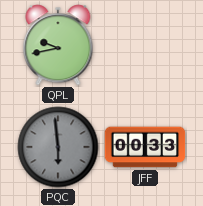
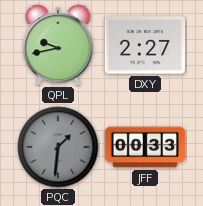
DXY: none -> 2:27 (145, 45)
PQC: 5:59 -> 1:31 (58, 147)
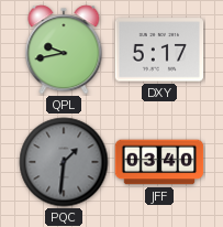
DXY: 2:27 -> 5:17 (159, 50)
JFF: 00:33 -> 03:40 (159, 162)
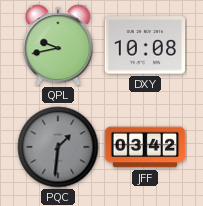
DXY: 5:17 -> 10:08 (145, 45)
JFF: 03:40 -> 03:42 (145, 147)
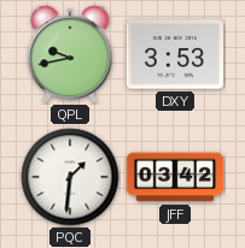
DXY: 10:08 -> 3:53 (175, 54)
PQC dial: grey -> white (70, 177)
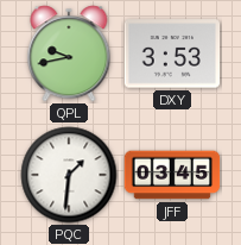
JFF: 03:42 -> 03:45 (172, 175)
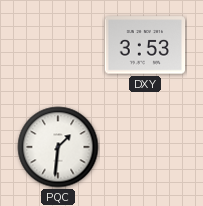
QPL: 9:43 -> none (69, 54)
JFF: 03:45 -> none (172, 175)
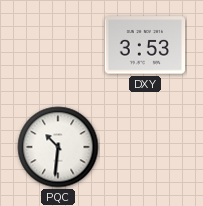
PQC: 1:31 -> 10:31 (58, 147)
